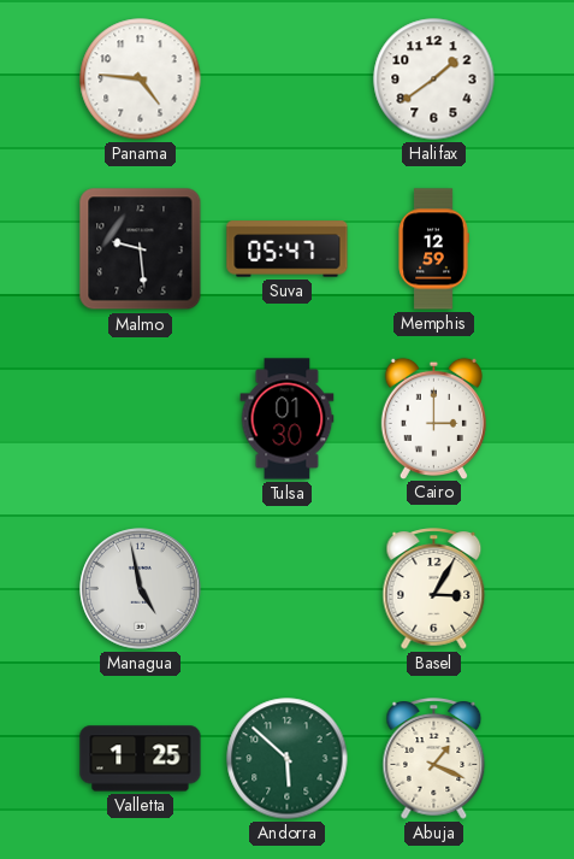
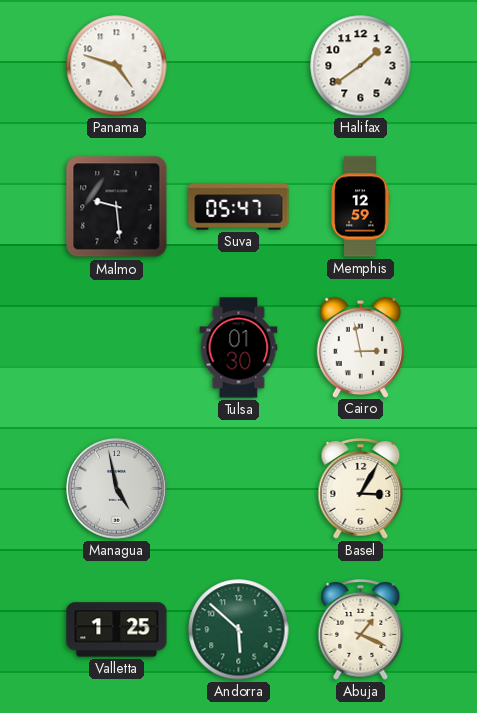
Panama: 4:46 -> 4:48 (117, 66)
Cairo: 3:00 -> 2:58 (360, 347)
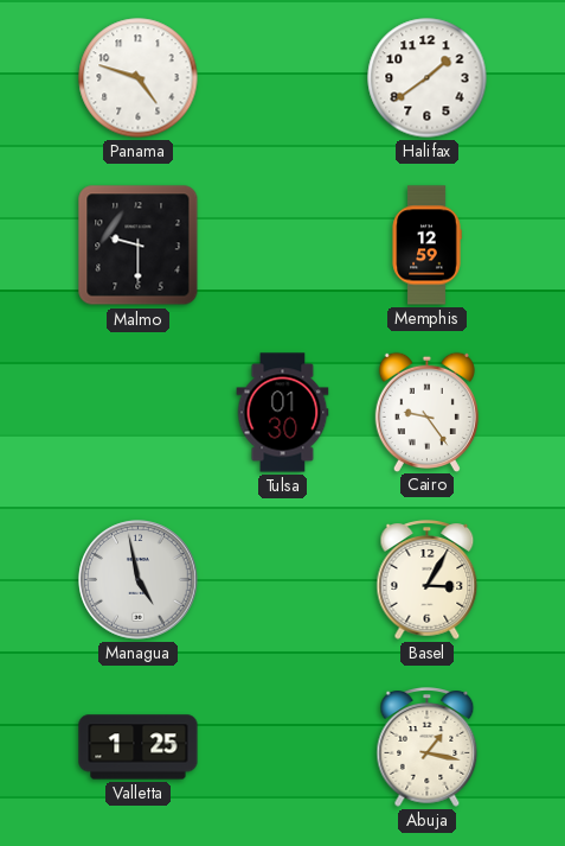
Malmo: 9:29 -> 9:30 (139, 246)
Suva: 05:47 -> none (239, 207)
Cairo: 2:58 -> 9:24 (426, 412)
Andorra: 5:52 -> none (239, 630)
Abuja: 1:19 -> 1:17 (428, 748)
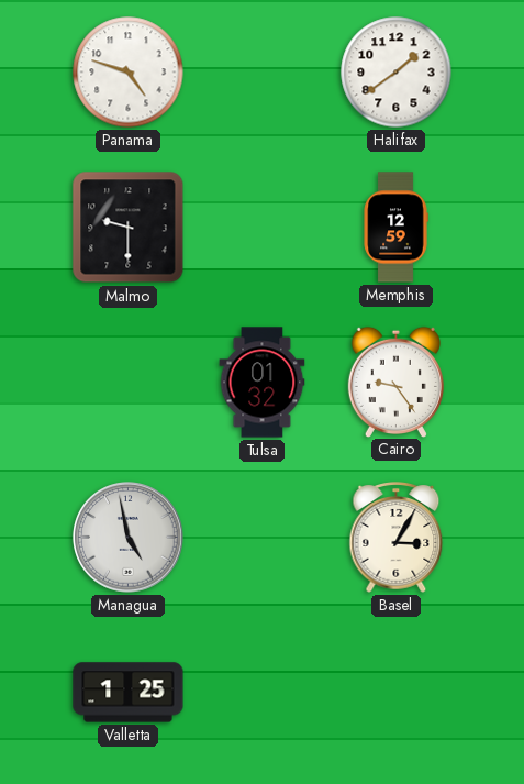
Tulsa: 01:30 -> 01:32 (263, 383)
Abuja: 1:17 -> none (428, 748)
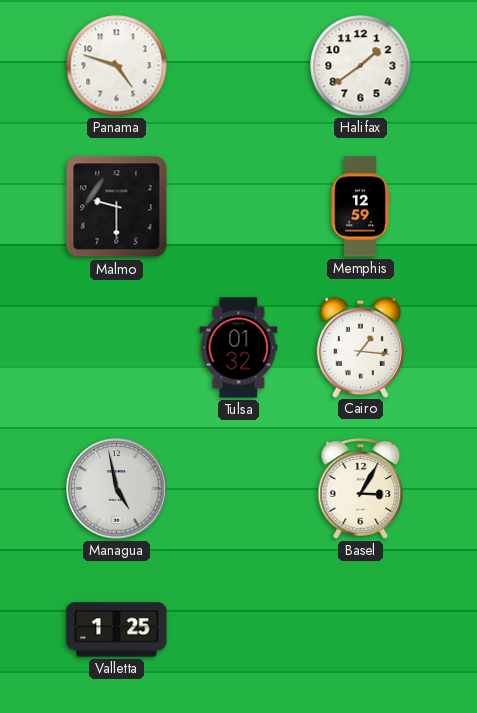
Cairo: 9:24 -> 1:16 (360, 347)
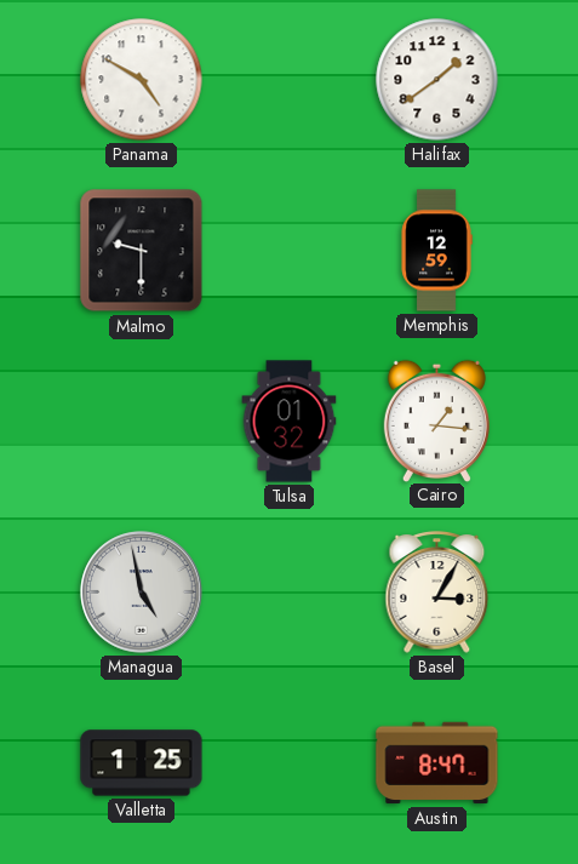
Panama: 4:48 -> 4:50 (142, 80)
Austin: none -> 8:47 (437, 763)
